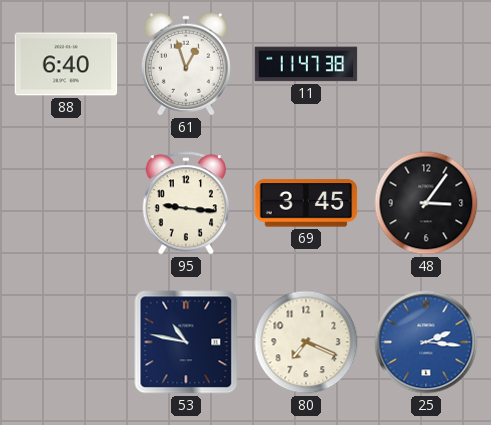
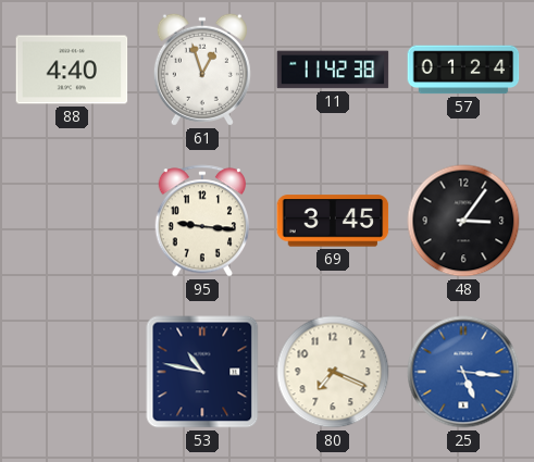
88: 6:40 -> 4:40 (72, 70)
11: 11:47 -> 11:42 (333, 70)
57: none -> 01:24 (463, 70)
25: 2:16 -> 5:16 (463, 372)
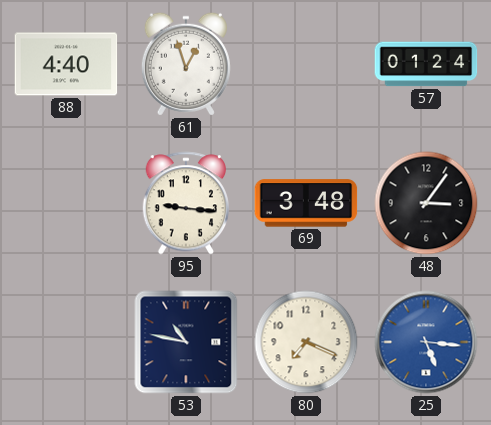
11: 11:42 -> none (333, 70)
69: 3:45 -> 3:48 (306, 203)
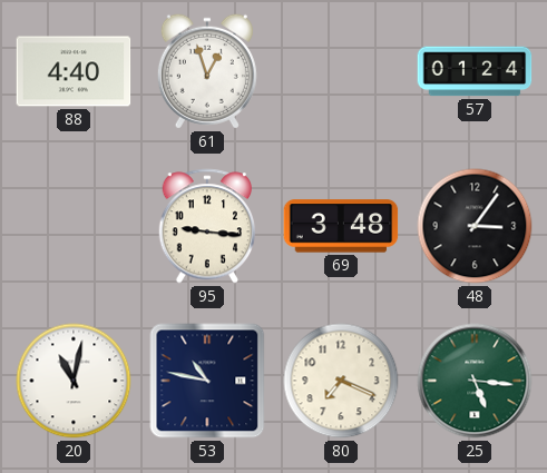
20: none -> 11:02 (74, 381)
25 dial: blue -> green (475, 381)
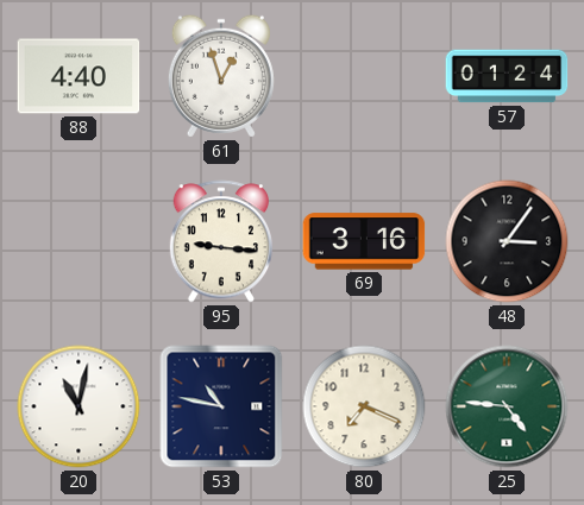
69: 3:48 -> 3:16 (364, 241)
25: 5:16 -> 4:46 (507, 406)
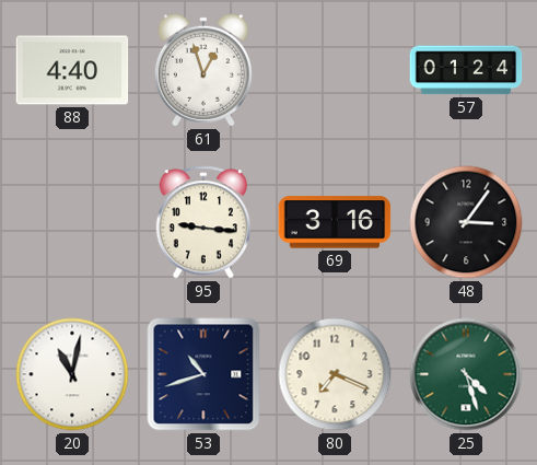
53: 10:47 -> 10:42 (203, 374)
25: 4:46 -> 4:27 (466, 374)
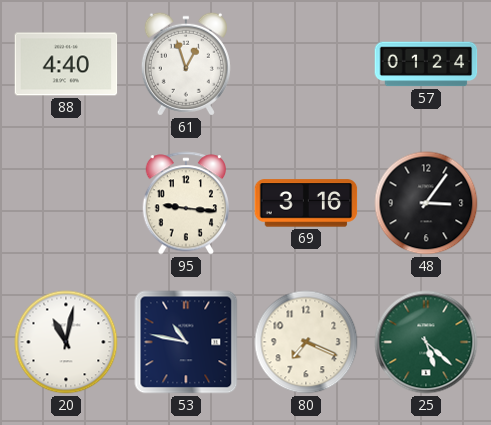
53: 10:42 -> 10:47 (186, 342)
25: 4:27 -> 5:22 (426, 342)
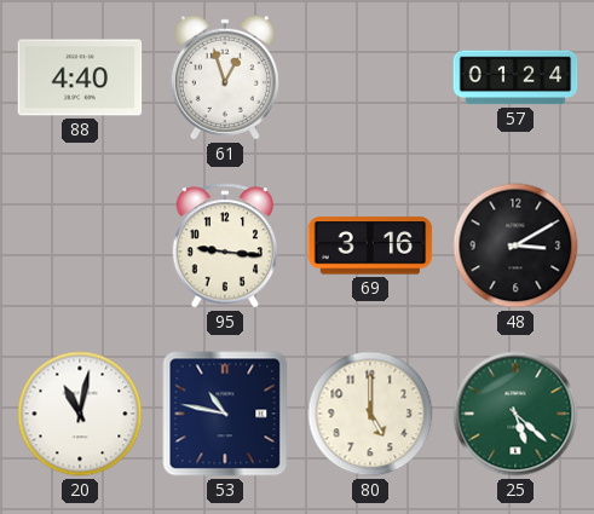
48: 3:06 -> 3:10 (515, 246)
80: 7:19 -> 5:00 (370, 414)
